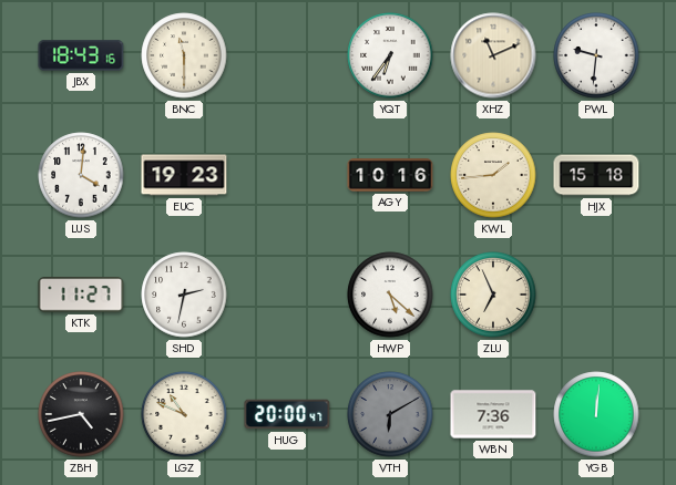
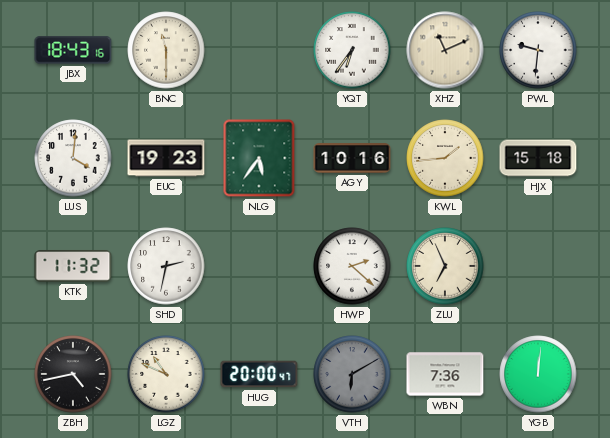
NLG: none -> 5:36 (259, 158)
KTK: 11:27 -> 11:32 (73, 267)
HWP: 5:22 -> 2:22 (352, 266)
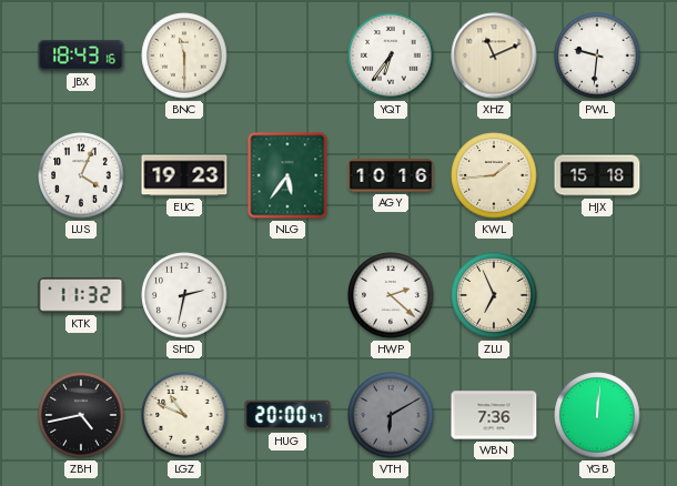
LUS: 4:01 -> 4:04 (81, 175)
